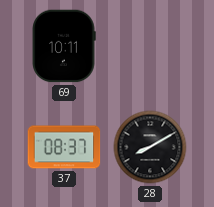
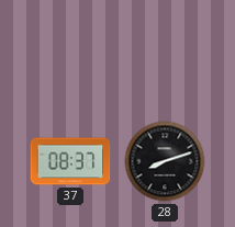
69: 10:11 -> none (64, 46)
28: 8:10 -> 8:12 (165, 161)
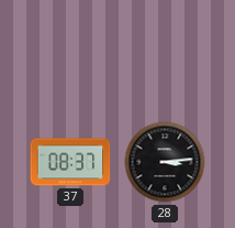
28: 8:12 -> 3:14 (165, 162)
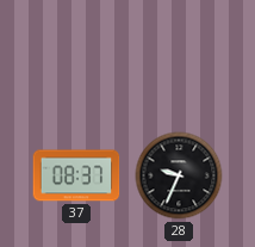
28: 3:14 -> 9:34 (179, 175)
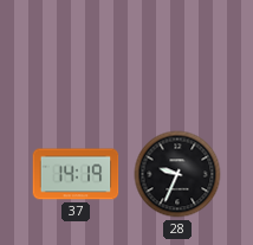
37: 08:37 -> 14:19 (76, 174)
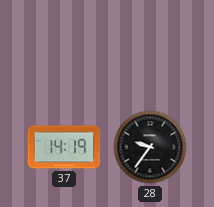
28: 9:34 -> 9:36 (150, 147)
